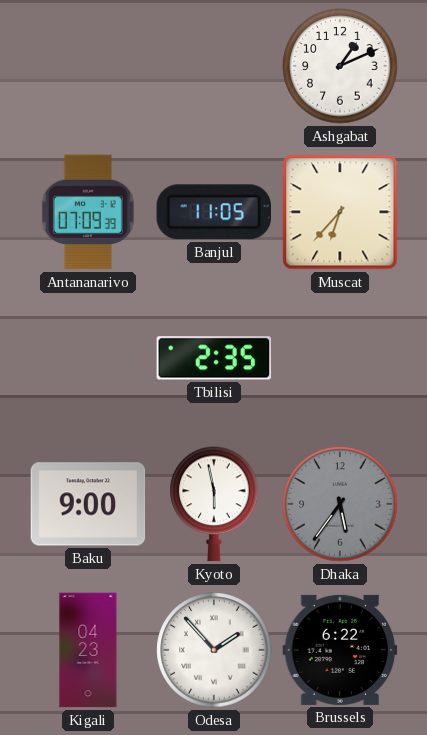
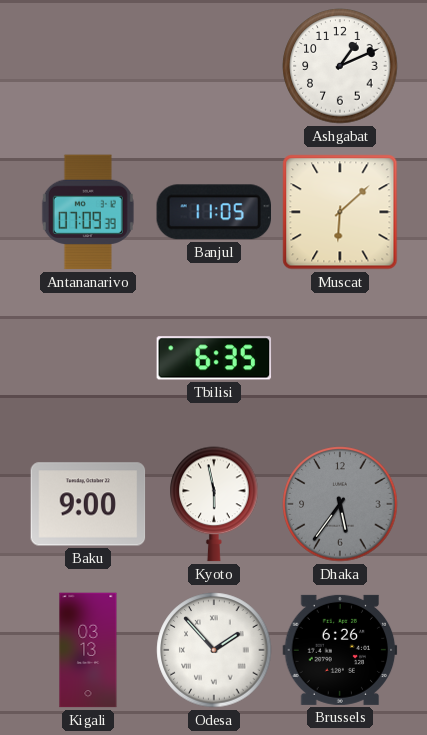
Muscat: 6:37 -> 6:08 (340, 212)
Tbilisi: 2:35 -> 6:35 (214, 358)
Kigali: 04:23 -> 03:13 (88, 650)
Brussels: 6:22 -> 6:26 (340, 650)
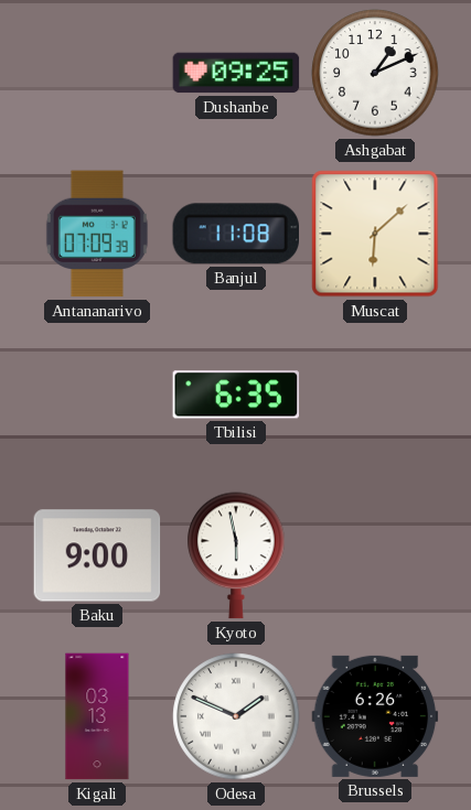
Dushanbe: none -> 09:25 (236, 73)
Banjul: 11:05 -> 11:08 (235, 234)
Dhaka: 5:36 -> none (340, 504)
Odesa: 1:53 -> 1:49 (236, 716)
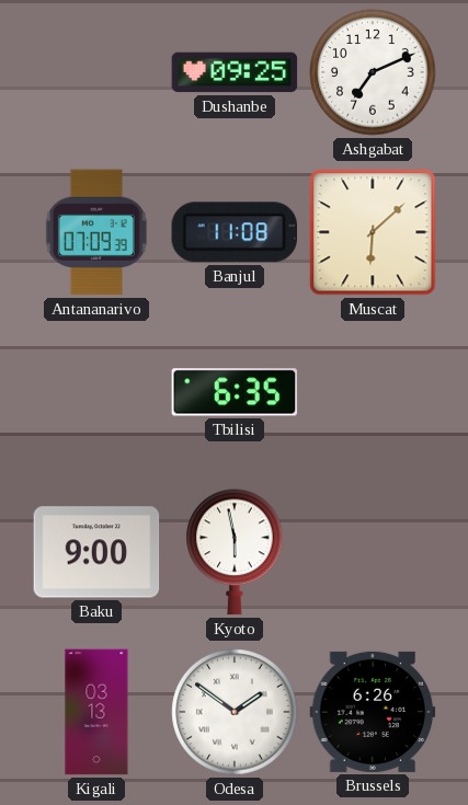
Ashgabat: 1:11 -> 7:11 (373, 72)
Odesa: 1:49 -> 1:51 (235, 712)
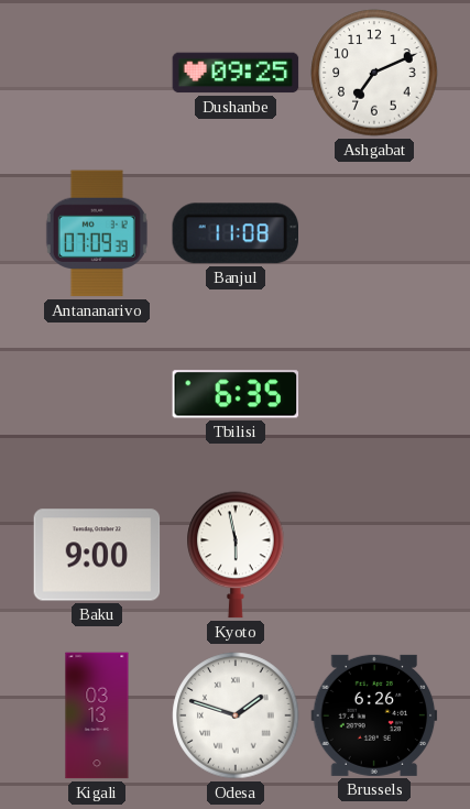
Muscat: 6:08 -> none (373, 232)
Odesa: 1:51 -> 1:48 (236, 715)
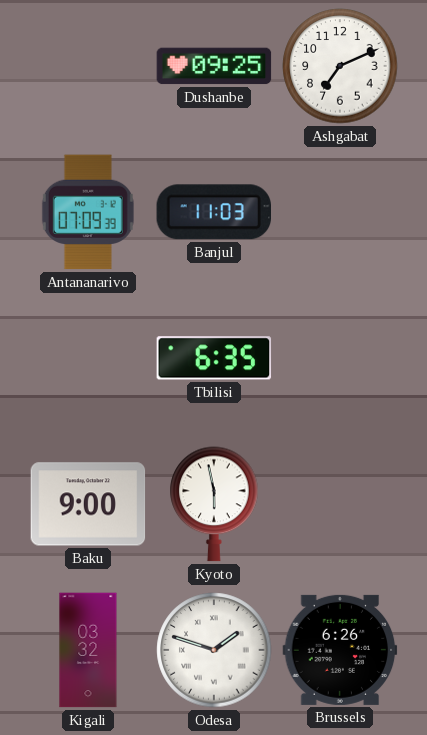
Banjul: 11:08 -> 11:03 (213, 212)
Kigali: 03:13 -> 03:32 (88, 650)
